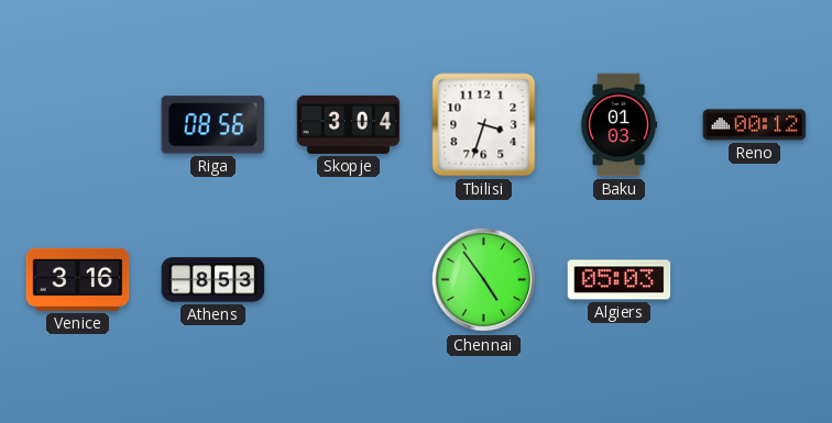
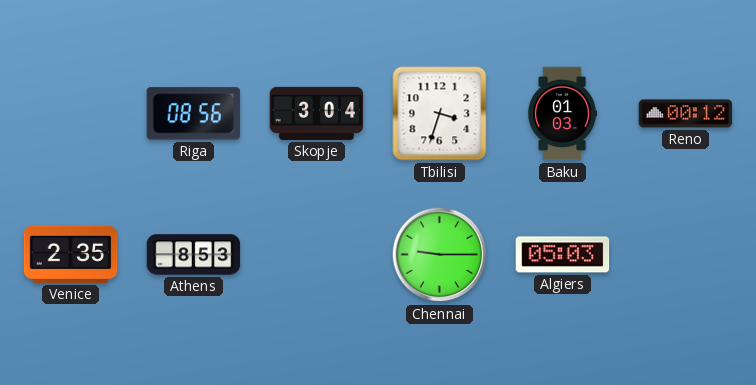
Venice: 3:16 -> 2:35 (71, 254)
Chennai: 4:54 -> 9:15 (440, 255)
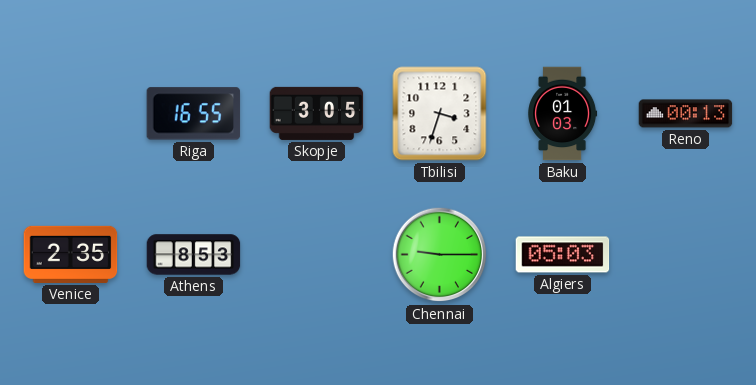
Riga: 08:56 -> 16:55 (194, 114)
Skopje: 3:04 -> 3:05 (317, 113)
Reno: 00:12 -> 00:13 (686, 114)
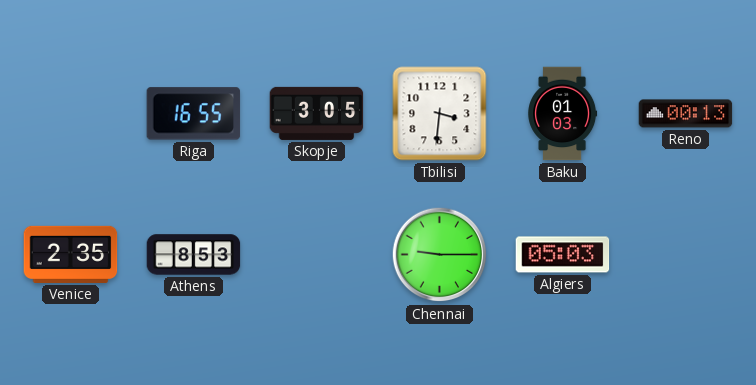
Tbilisi: 3:33 -> 3:31 (440, 114)
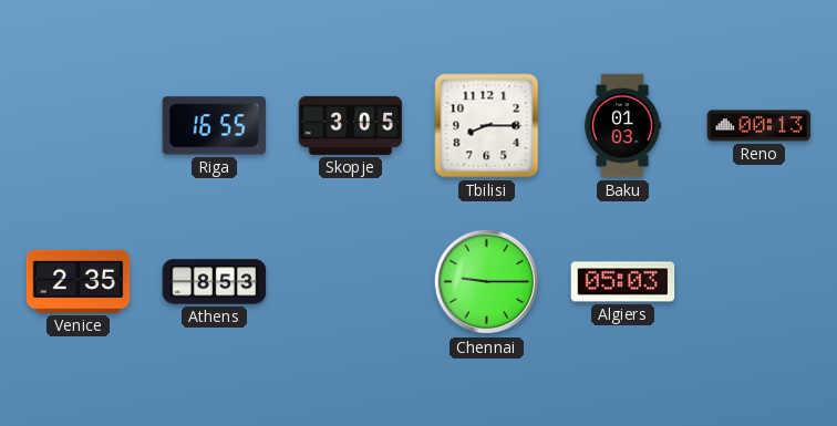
Tbilisi: 3:31 -> 8:15 (487, 126)
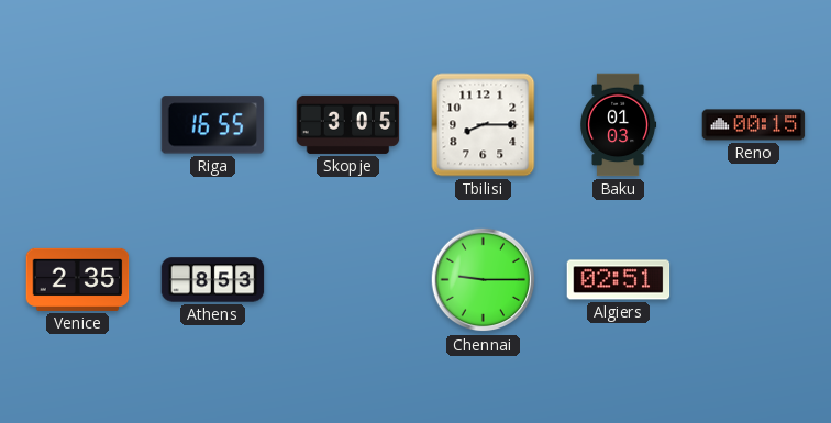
Reno: 00:13 -> 00:15 (754, 125)
Algiers: 05:03 -> 02:51 (619, 280)
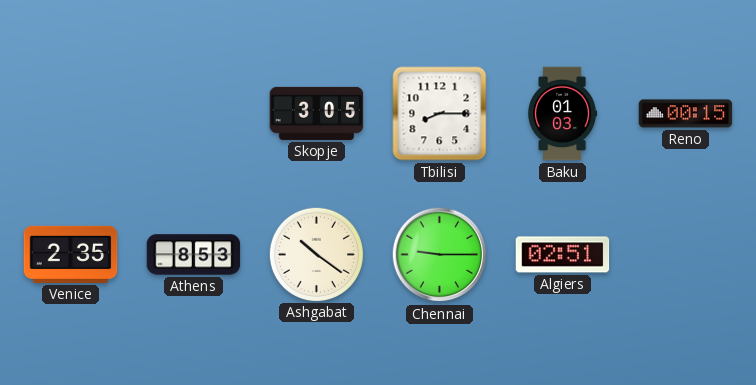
Riga: 16:55 -> none (213, 125)
Ashgabat: none -> 10:21 (316, 254)
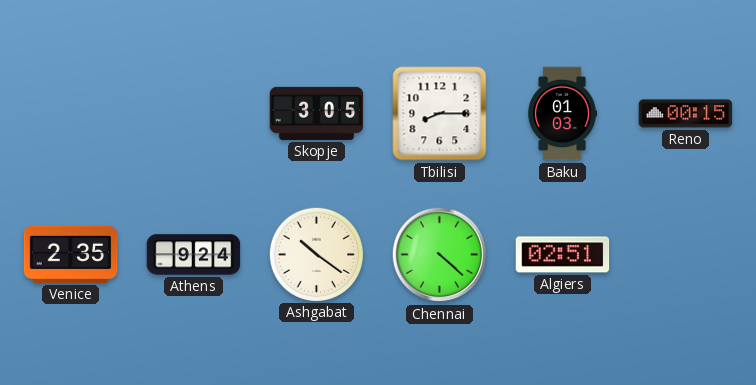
Athens: 8:53 -> 9:24 (194, 255)
Chennai: 9:15 -> 4:22 (440, 255)
